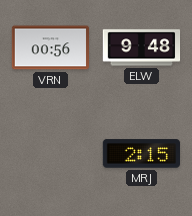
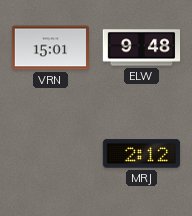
VRN: 00:56 -> 15:01 (50, 48)
MRJ: 2:15 -> 2:12 (141, 154)
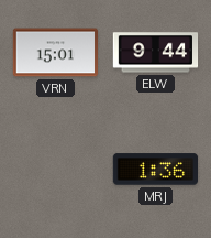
ELW: 9:48 -> 9:44 (156, 53)
MRJ: 2:12 -> 1:36 (155, 170)
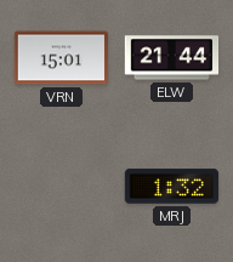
ELW: 9:44 -> 21:44 (172, 58)
MRJ: 1:36 -> 1:32 (171, 187)
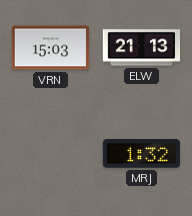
VRN: 15:01 -> 15:03 (50, 48)
ELW: 21:44 -> 21:13 (142, 48)
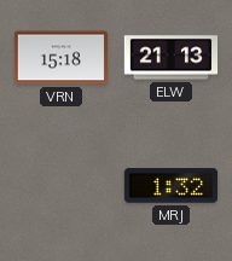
VRN: 15:03 -> 15:18 (60, 58)
